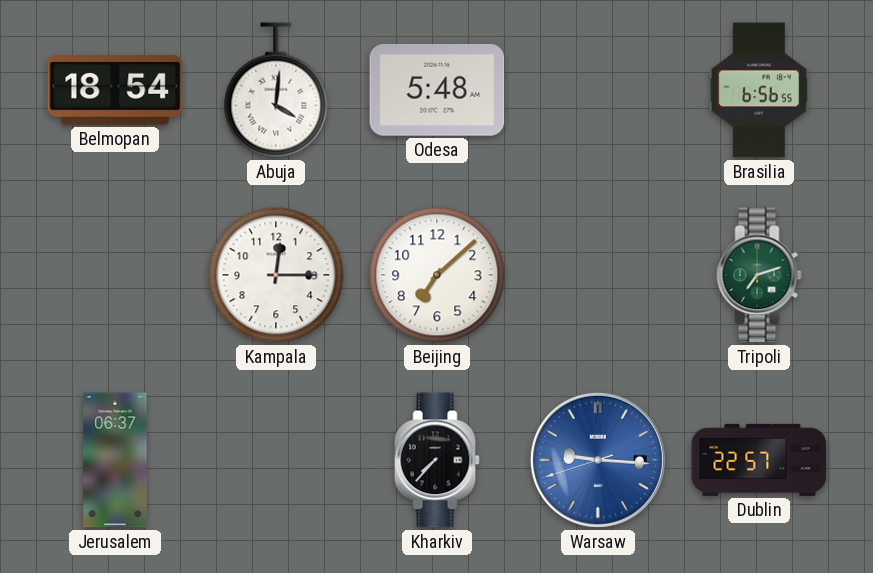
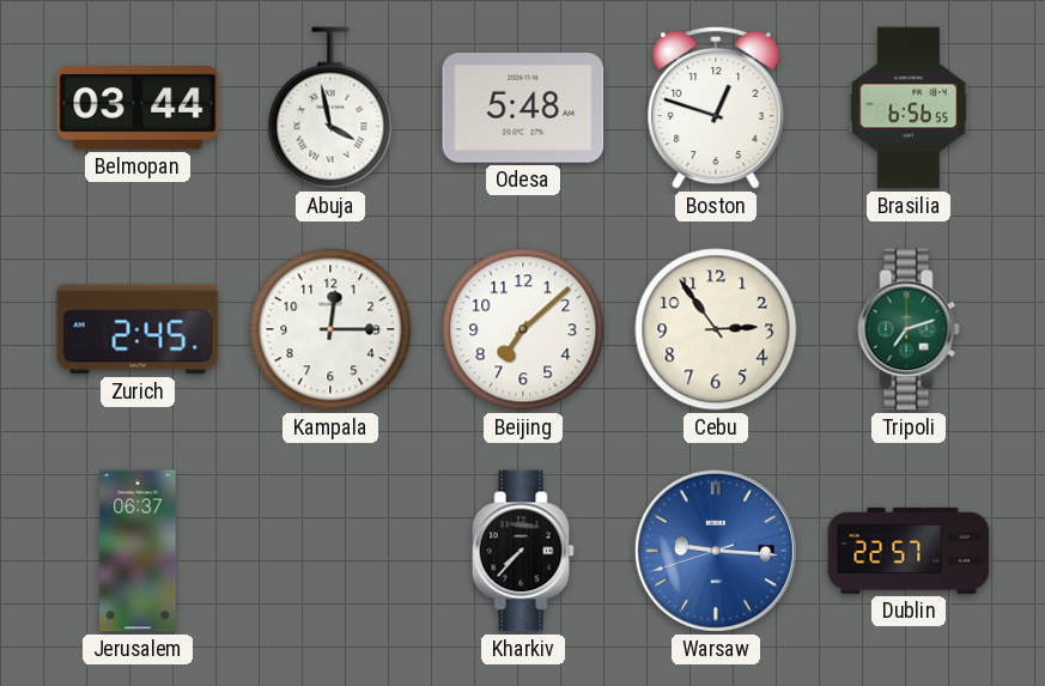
Belmopan: 18:54 -> 03:44 (138, 108)
Abuja: 4:01 -> 3:58 (330, 108)
Boston: none -> 12:48 (716, 108)
Zurich: none -> 2:45 (138, 329)
Cebu: none -> 2:54 (716, 329)
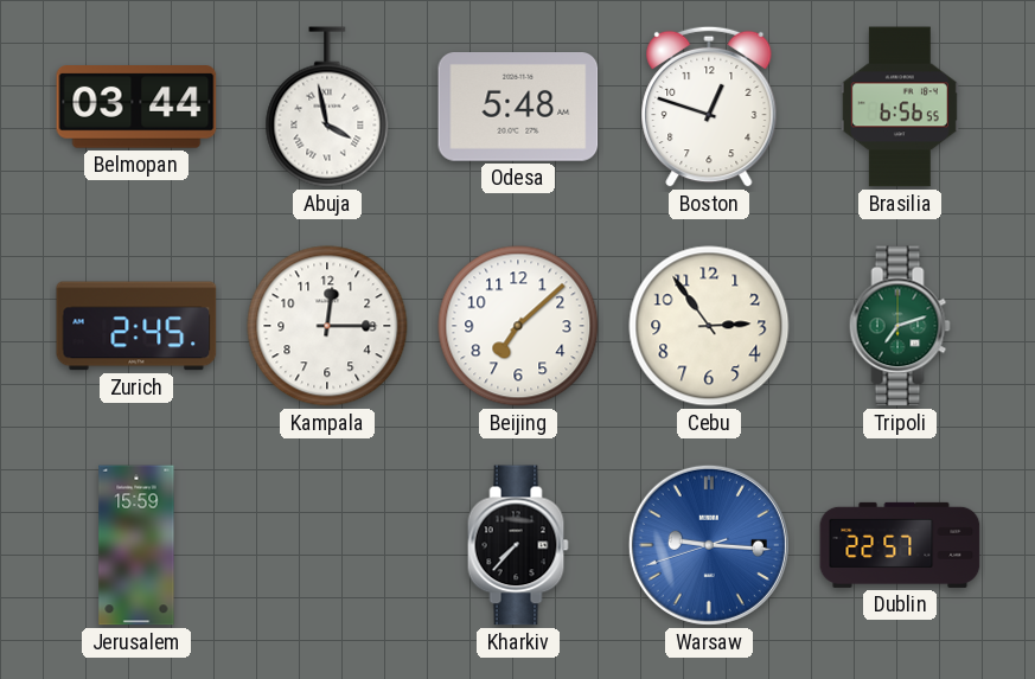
Jerusalem: 06:37 -> 15:59 (136, 545)
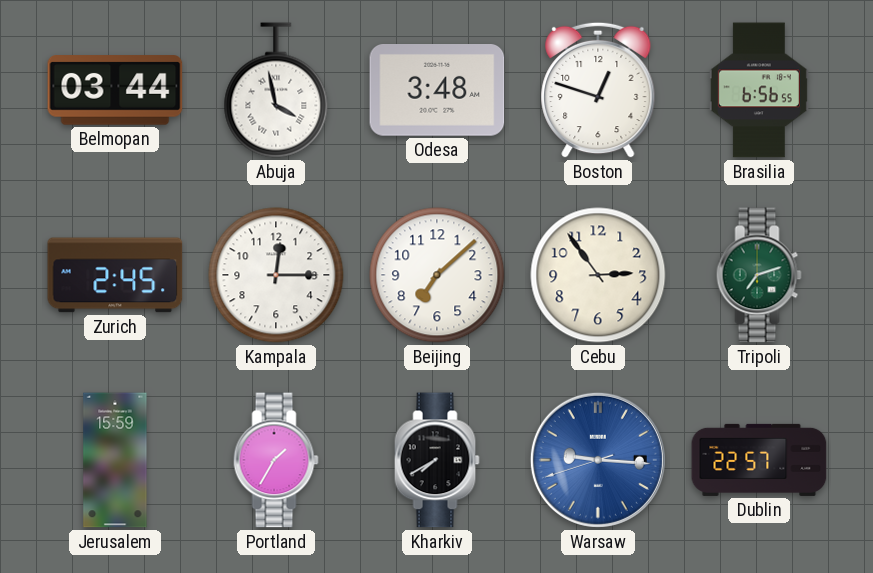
Odesa: 5:48 -> 3:48 (437, 91)
Portland: none -> 1:35 (276, 460)
Kharkiv: 7:37 -> 7:40 (437, 460)
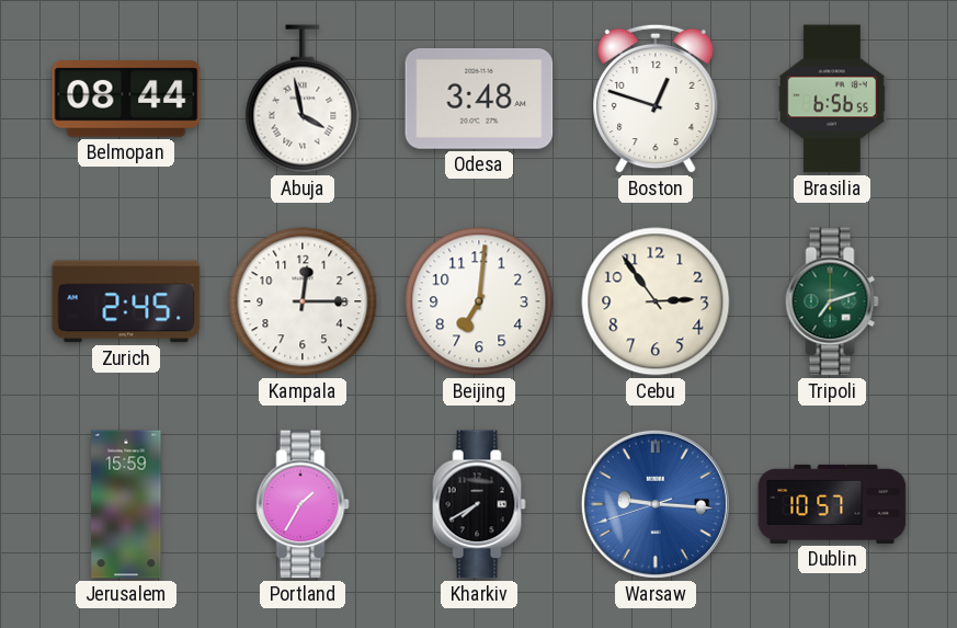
Belmopan: 03:44 -> 08:44 (126, 99)
Beijing: 7:08 -> 7:01 (479, 301)
Dublin: 22:57 -> 10:57 (832, 504)
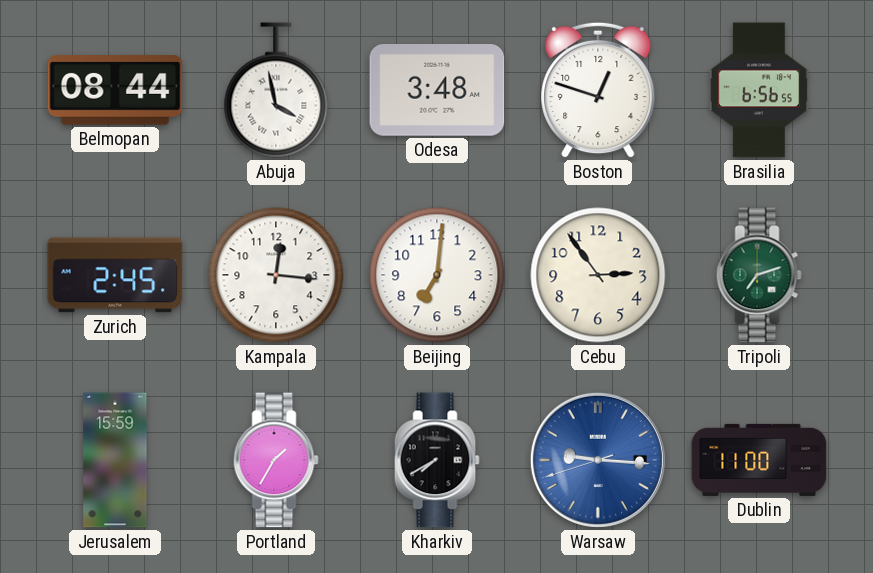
Kampala: 12:15 -> 12:16 (276, 275)
Dublin: 10:57 -> 11:00 (759, 460)
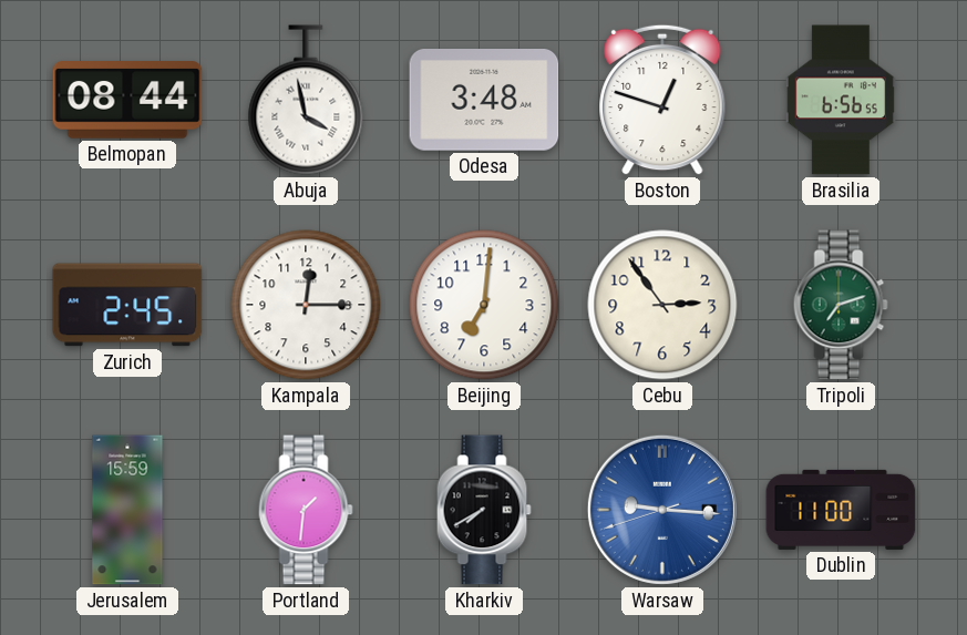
Kampala: 12:16 -> 12:15 (306, 305)
Portland: 1:35 -> 1:31 (306, 510)
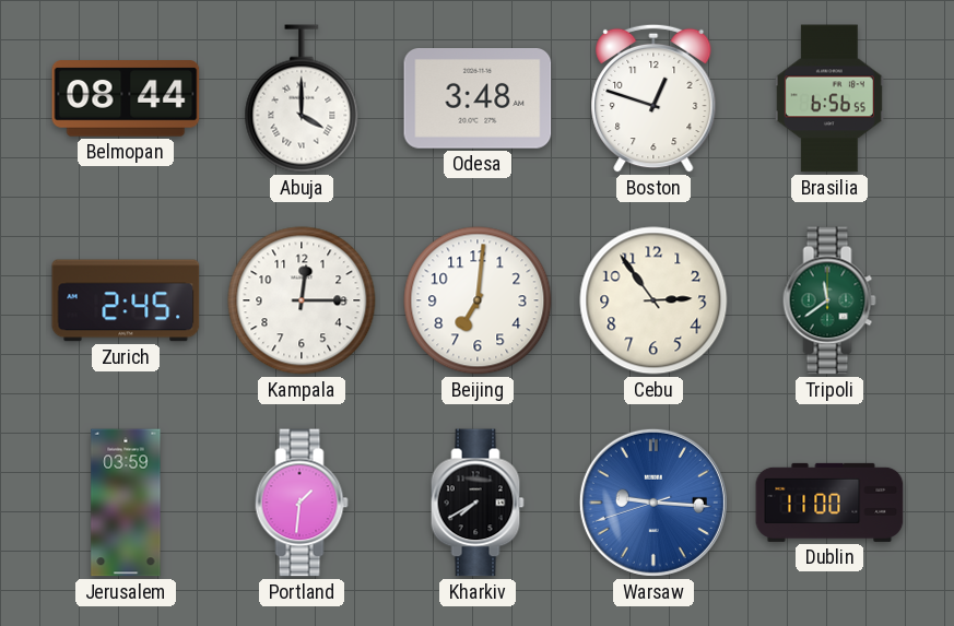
Abuja: 3:58 -> 4:00 (302, 98)
Tripoli: 7:12 -> 11:39 (829, 300)
Jerusalem: 15:59 -> 03:59 (126, 503)
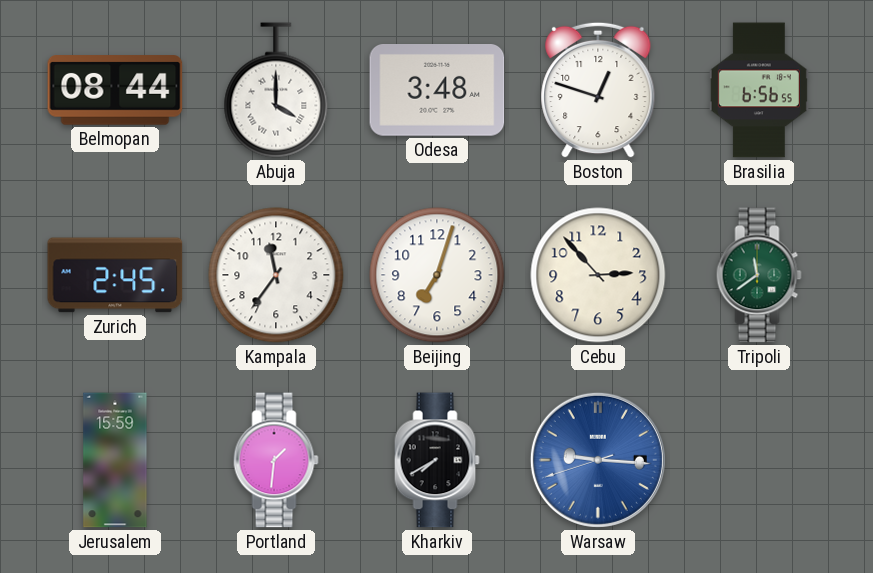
Kampala: 12:15 -> 11:36 (276, 275)
Beijing: 7:01 -> 7:03 (437, 275)
Cebu: 2:54 -> 2:53 (598, 275)
Jerusalem: 03:59 -> 15:59 (115, 460)
Dublin: 11:00 -> none (829, 503)
